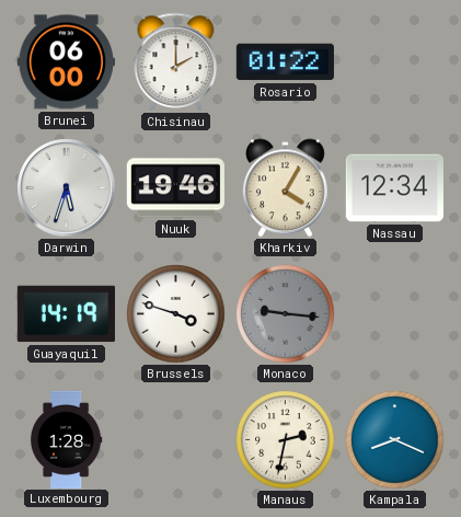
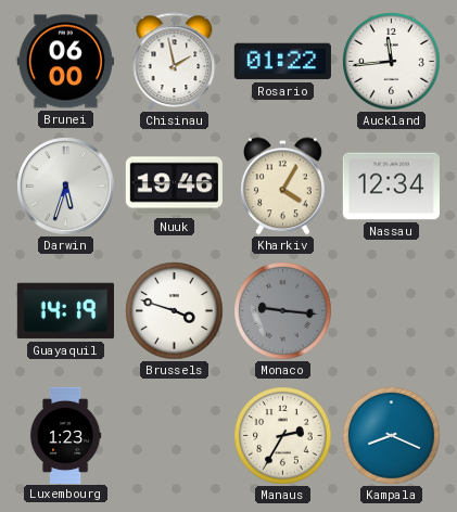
Chisinau: 2:00 -> 1:58 (175, 61)
Auckland: none -> 11:44 (392, 62)
Luxembourg: 1:28 -> 1:23 (65, 435)
Manaus: 2:32 -> 2:35 (283, 436)
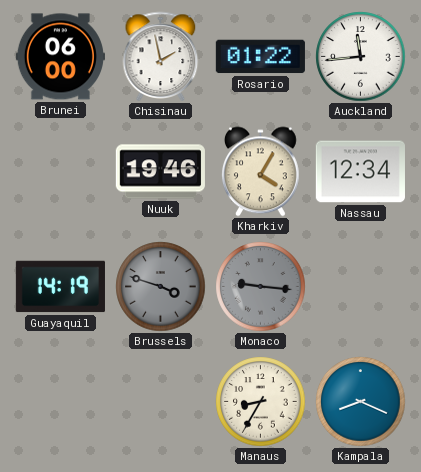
Darwin: 5:33 -> none (66, 187)
Brussels dial: white -> grey (161, 287)
Luxembourg: 1:23 -> none (65, 435)
Manaus: 2:35 -> 8:35 (261, 402)
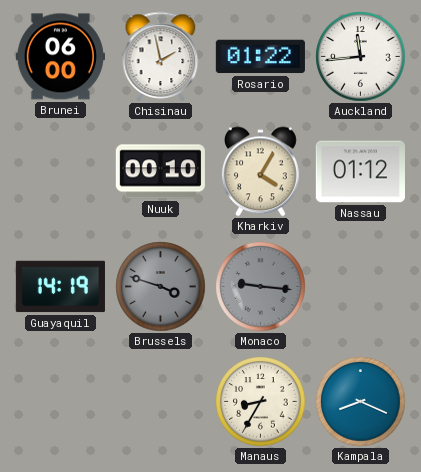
Nuuk: 19:46 -> 00:10 (160, 172)
Nassau: 12:34 -> 01:12 (360, 172)
